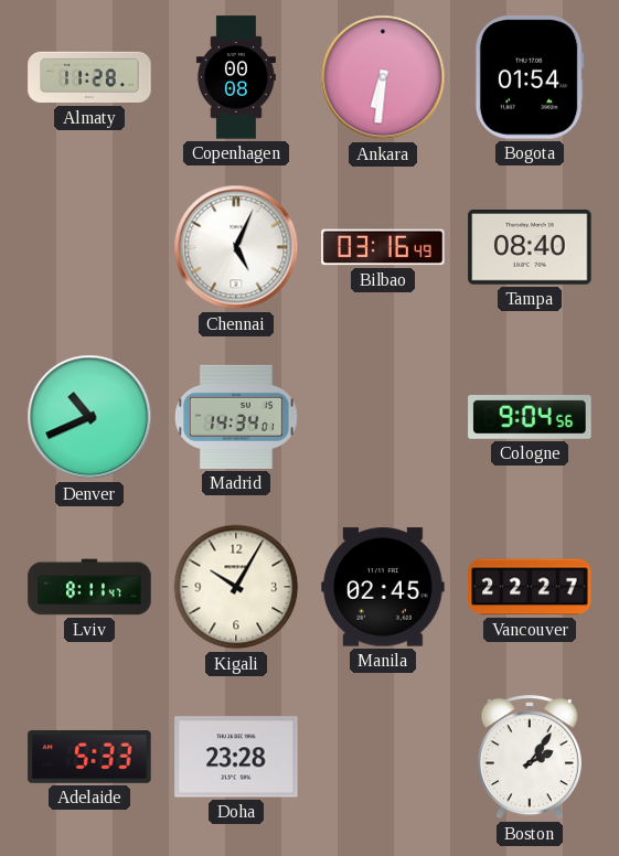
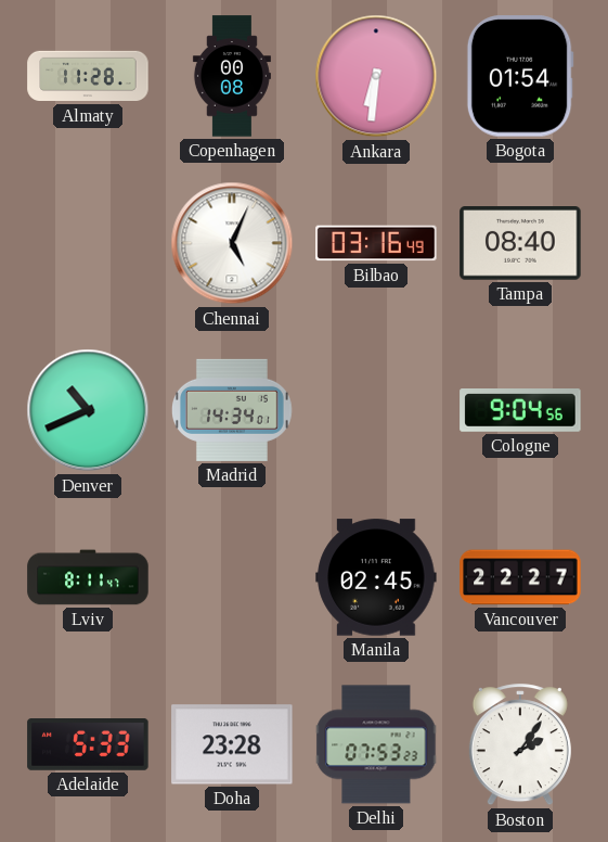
Kigali: 10:05 -> none (236, 587)
Delhi: none -> 07:53 (376, 744)
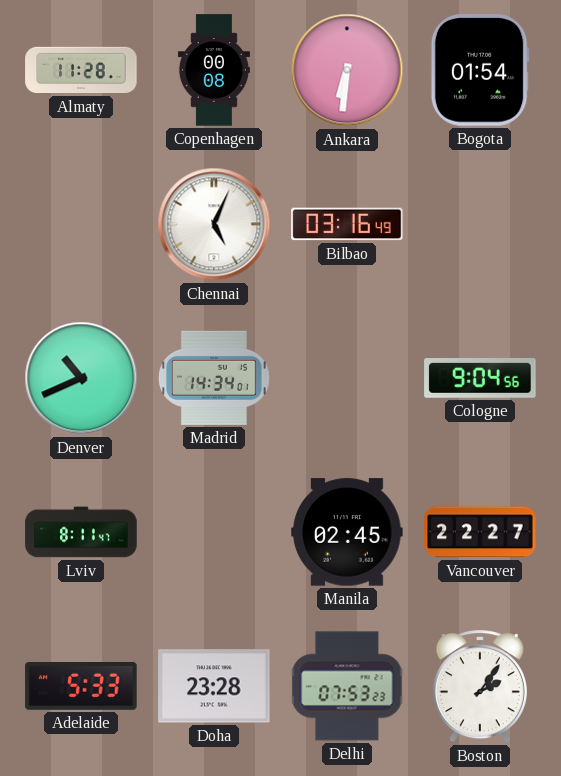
Tampa: 08:40 -> none (520, 243)
